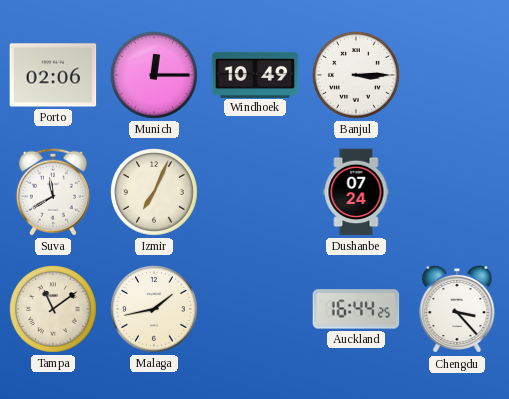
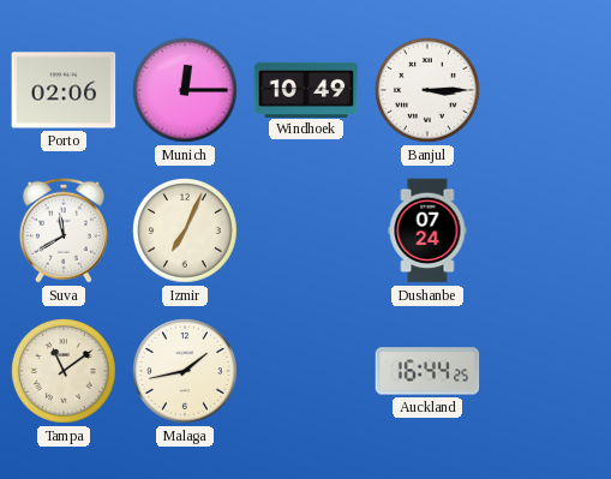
Chengdu: 3:23 -> none (457, 309)
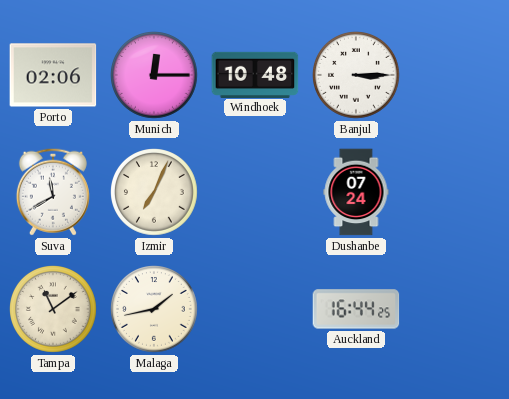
Windhoek: 10:49 -> 10:48 (255, 74)
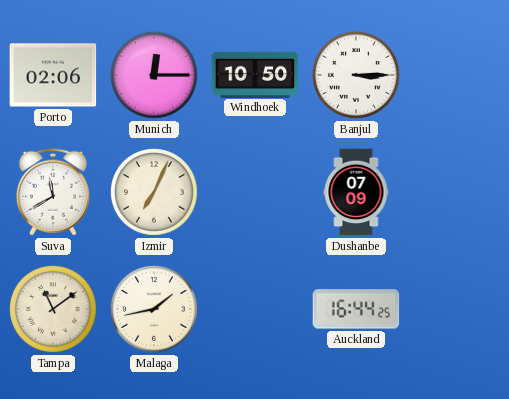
Windhoek: 10:48 -> 10:50 (255, 74)
Dushanbe: 07:24 -> 07:09 (356, 192)
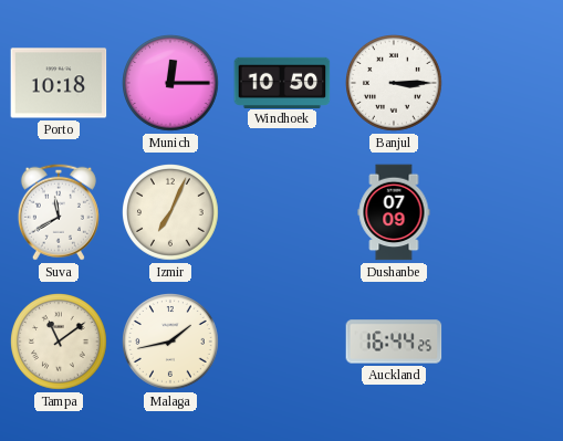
Porto: 02:06 -> 10:18 (59, 83)
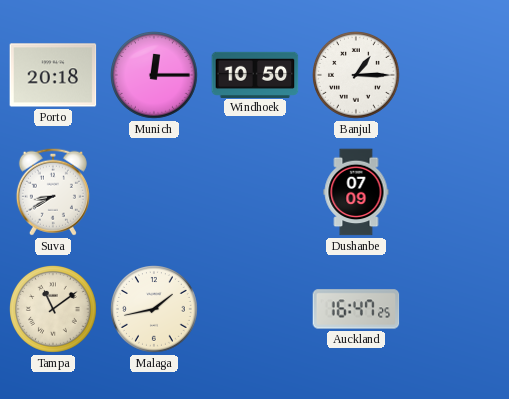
Porto: 10:18 -> 20:18 (53, 75)
Banjul: 3:15 -> 1:15 (357, 76)
Suva: 11:40 -> 8:40 (53, 192)
Izmir: 7:04 -> none (171, 213)
Auckland: 16:44 -> 16:47 (356, 309)
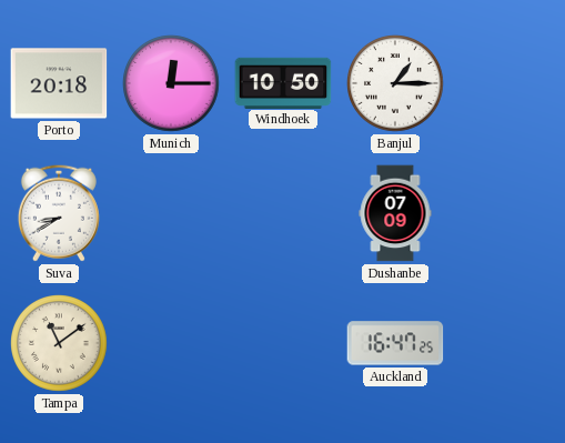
Malaga: 1:43 -> none (155, 310)
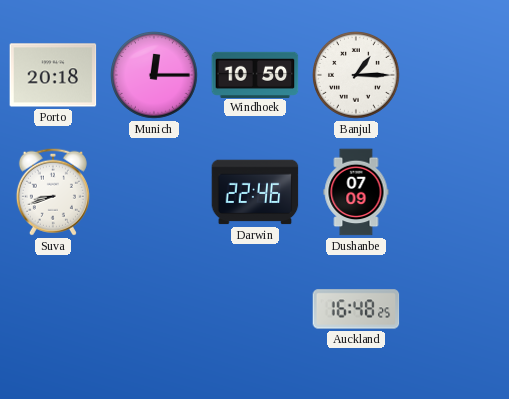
Suva: 8:40 -> 8:42 (53, 192)
Darwin: none -> 22:46 (255, 192)
Tampa: 11:09 -> none (60, 344)
Auckland: 16:47 -> 16:48 (356, 309)
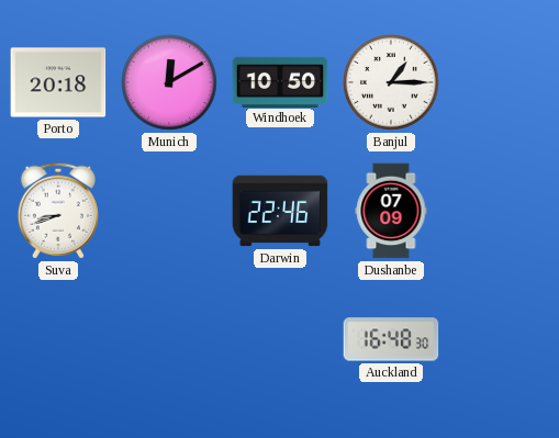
Munich: 12:15 -> 12:10 (170, 83)
Auckland: 16:48:25 -> 16:48:30 (391, 339)
